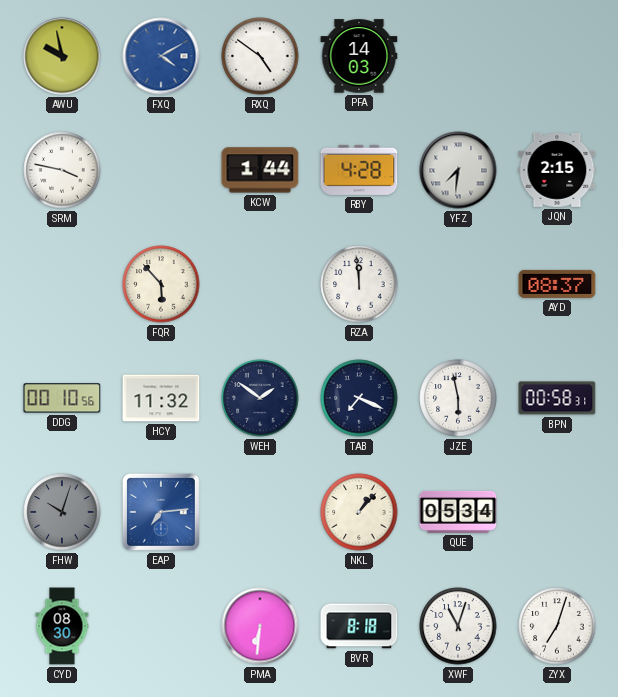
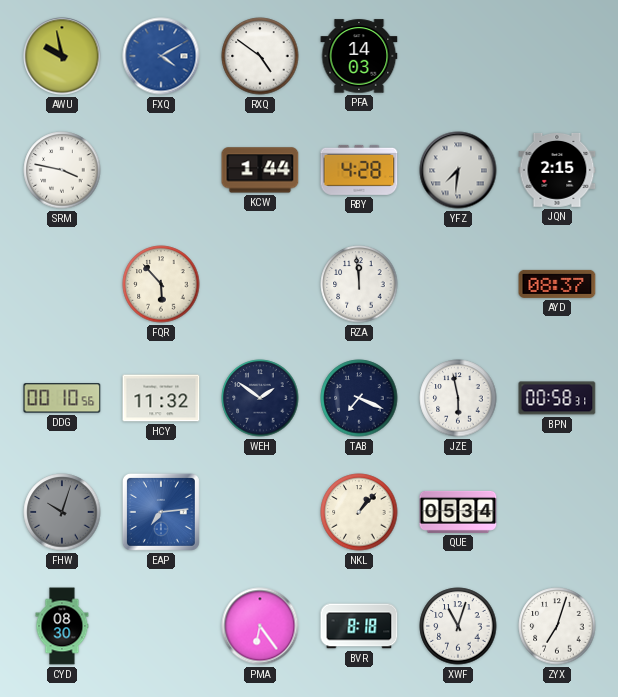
PMA: 6:31 -> 6:24 (260, 626)
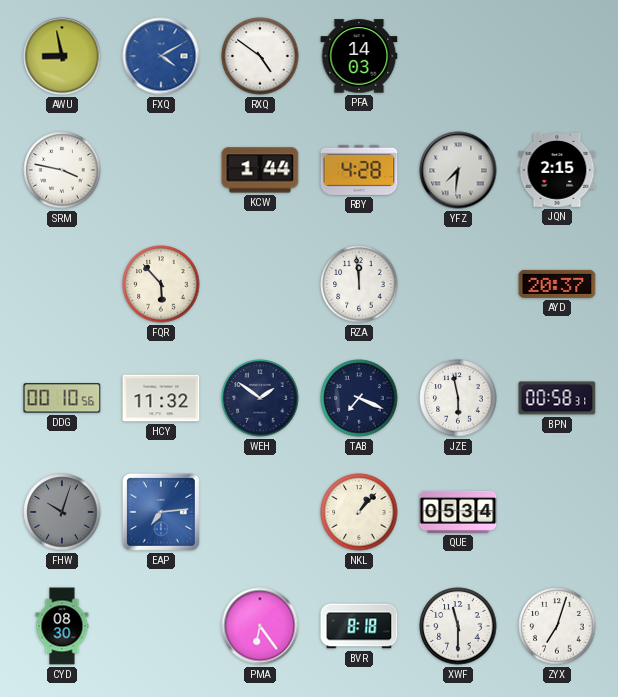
AWU: 9:58 -> 8:58 (62, 56)
AYD: 08:37 -> 20:37 (557, 284)
XWF: 11:03 -> 11:30 (458, 626)
